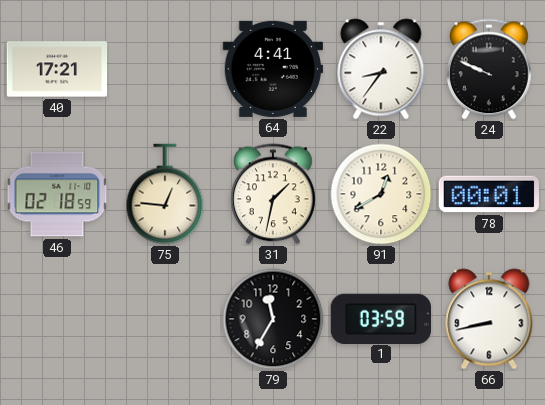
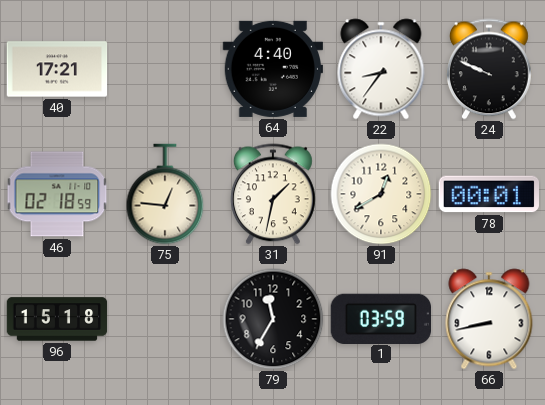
64: 4:41 -> 4:40 (272, 69)
96: none -> 15:18 (57, 319)
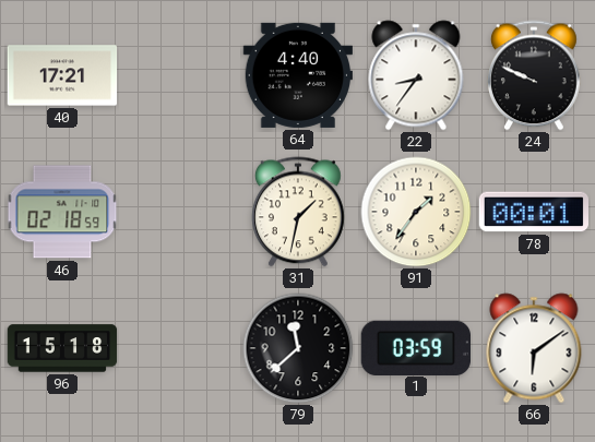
75: 12:46 -> none (165, 194)
91: 12:40 -> 1:36 (416, 212)
79: 11:35 -> 11:38 (298, 348)
66: 8:43 -> 6:09 (534, 348)
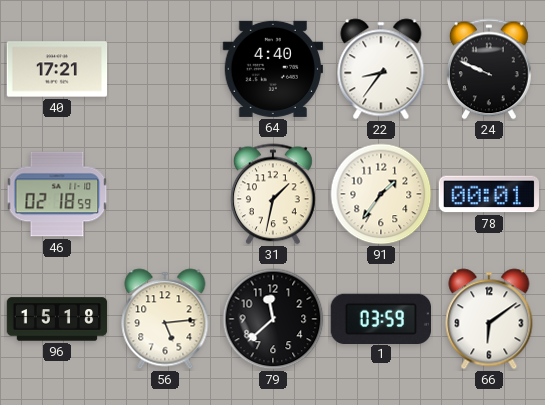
56: none -> 5:14 (165, 319)
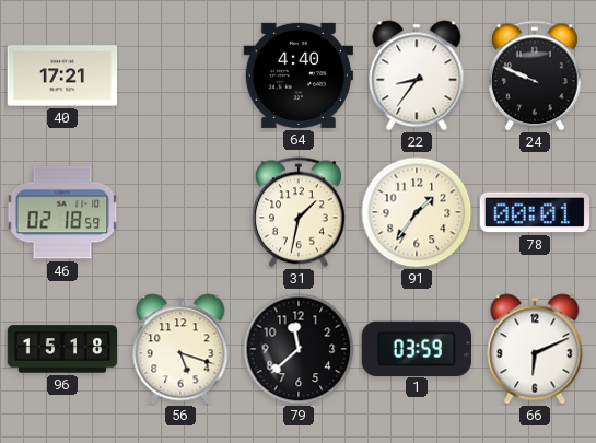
56: 5:14 -> 5:18 (180, 349)
66: 6:09 -> 6:11 (535, 349)
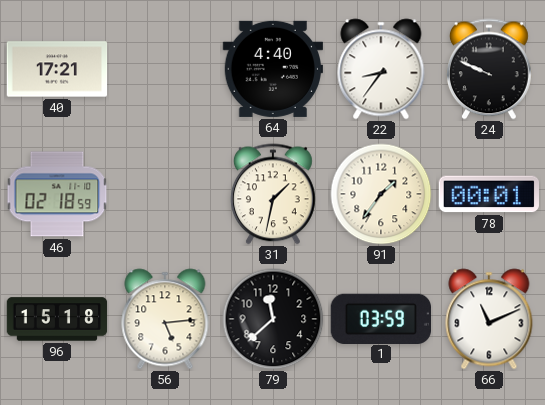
56: 5:18 -> 5:14 (165, 319)
66: 6:11 -> 11:11 (489, 319)
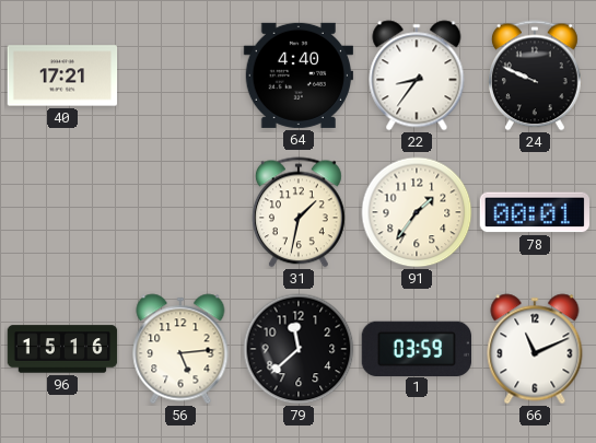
46: 02:18 -> none (57, 194)
96: 15:18 -> 15:16 (62, 349)
